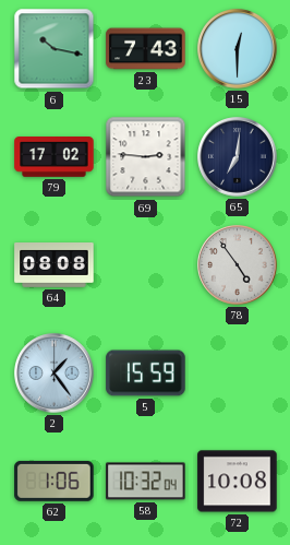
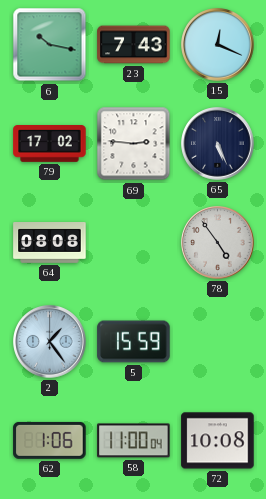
15: 12:30 -> 12:19 (218, 45)
65: 7:01 -> 5:26 (218, 144)
58: 10:32 -> 11:00 (134, 441)
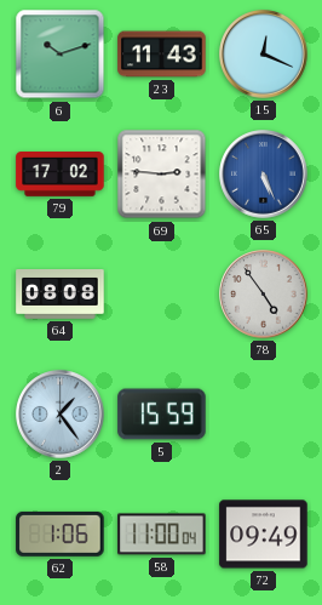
6: 10:17 -> 10:12 (61, 55)
23: 7:43 -> 11:43 (162, 55)
65 dial: navy -> blue (264, 175)
72: 10:08 -> 09:49 (264, 535)
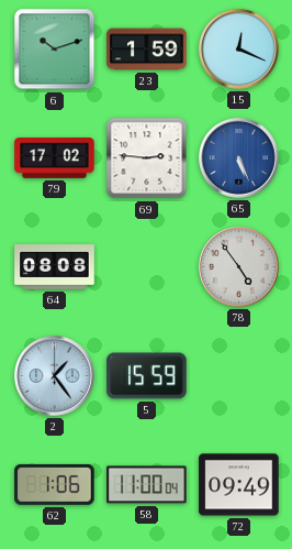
23: 11:43 -> 1:59 (147, 50)
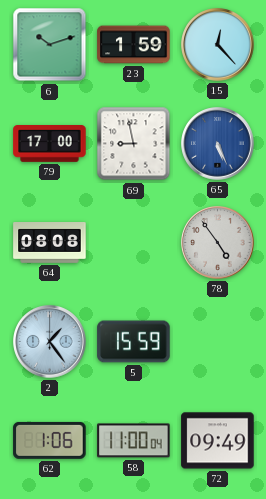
15: 12:19 -> 12:23 (218, 45)
79: 17:02 -> 17:00 (50, 144)
69: 2:46 -> 8:58 (134, 144)
